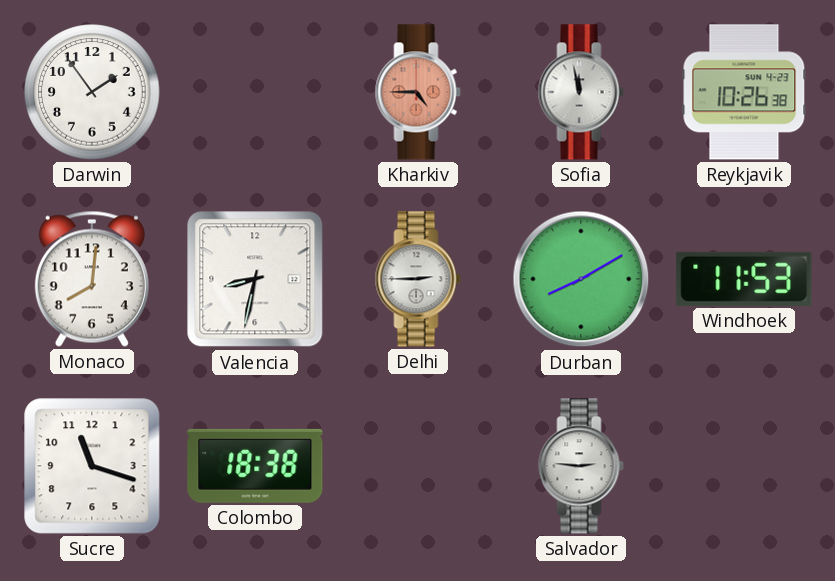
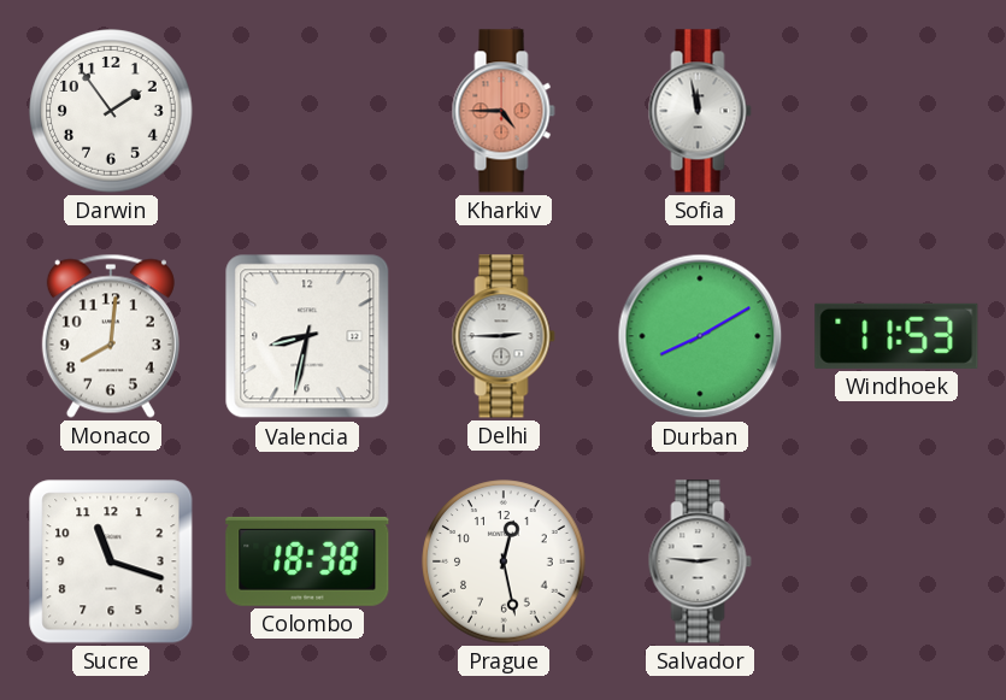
Reykjavik: 10:26 -> none (744, 92)
Prague: none -> 12:28 (504, 561)
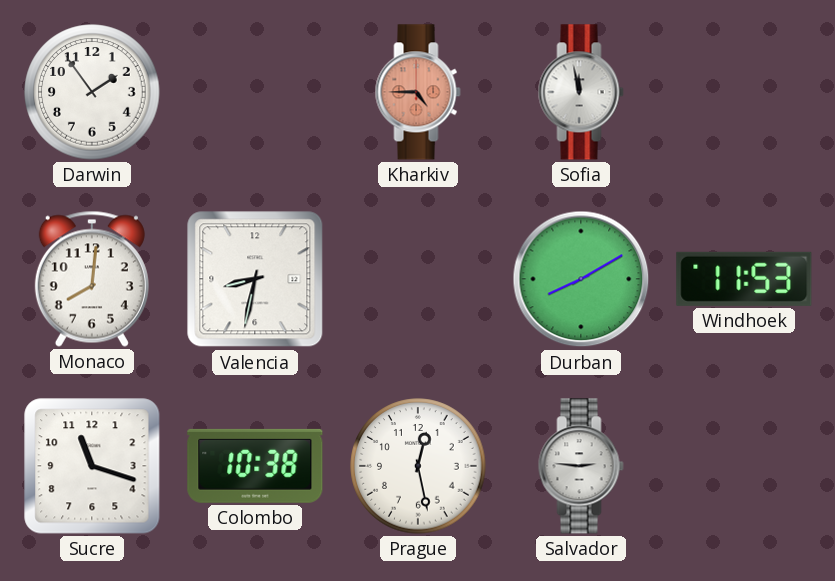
Delhi: 2:45 -> none (504, 336)
Colombo: 18:38 -> 10:38 (255, 466)
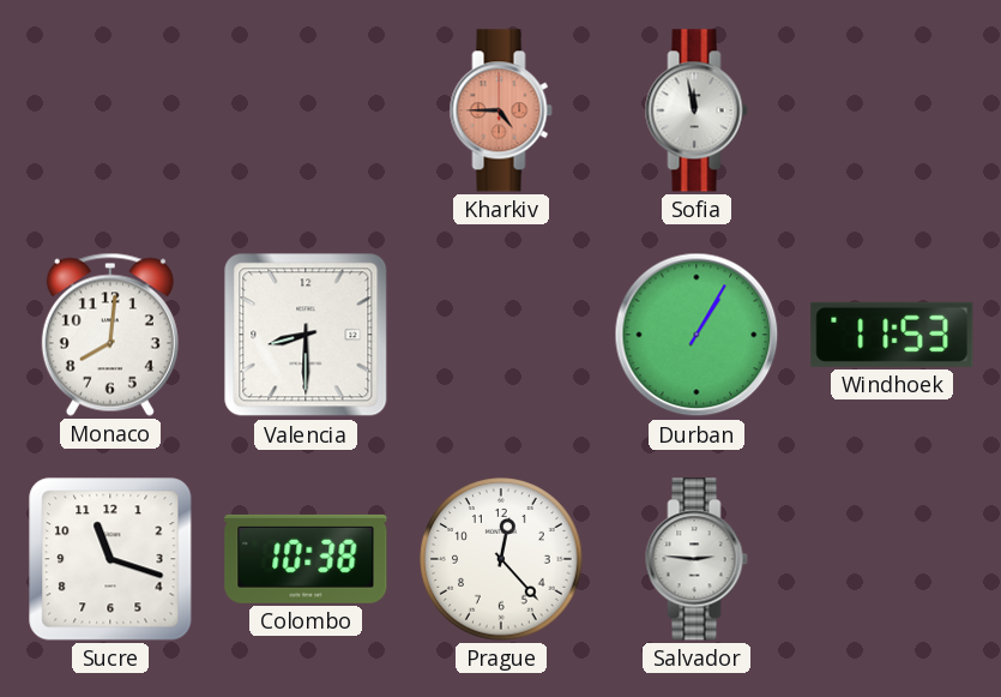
Darwin: 1:54 -> none (92, 92)
Valencia: 8:32 -> 8:30 (306, 335)
Durban: 8:10 -> 1:05 (697, 335)
Prague: 12:28 -> 12:23 (501, 559)
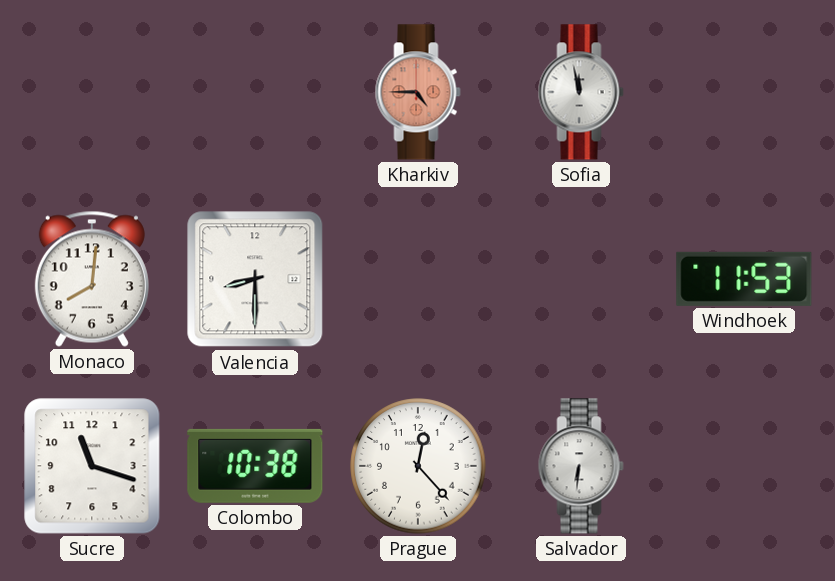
Durban: 1:05 -> none (697, 335)
Salvador: 2:46 -> 6:31 (581, 466)
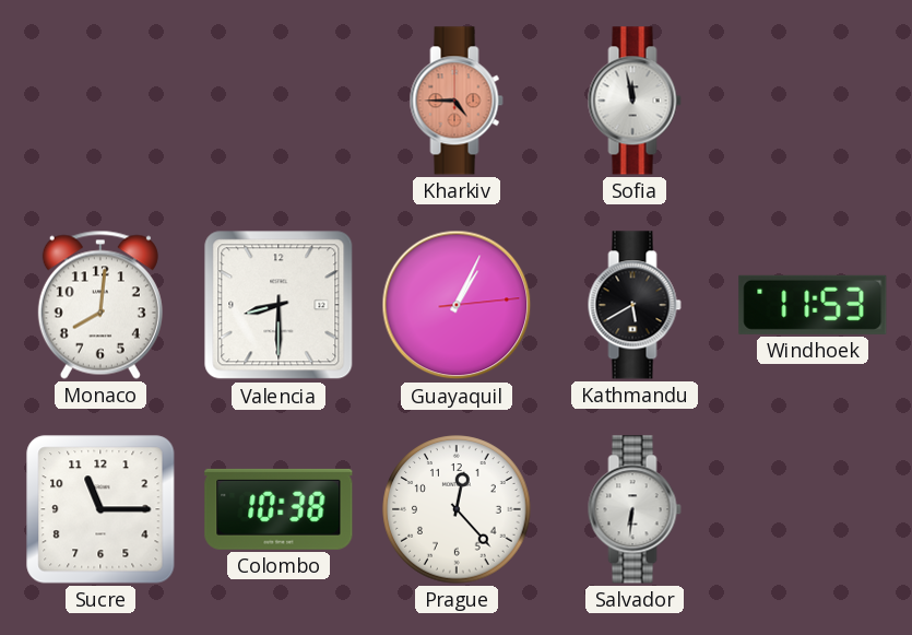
Guayaquil: none -> 1:04 (457, 305)
Kathmandu: none -> 5:40 (635, 305)
Sucre: 11:18 -> 11:15 (100, 509)
